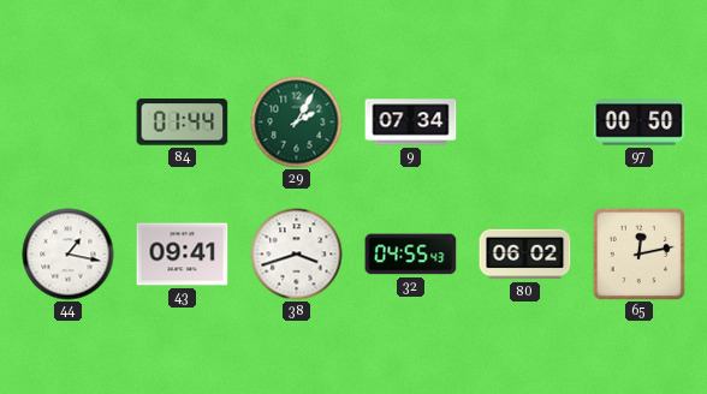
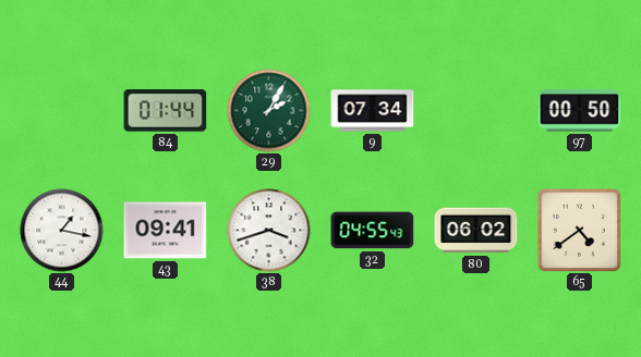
65: 12:13 -> 4:39 (579, 230)
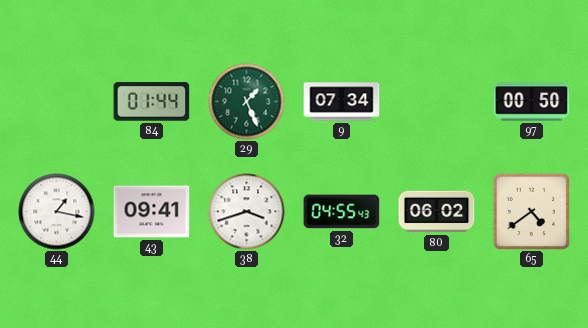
29: 2:05 -> 1:26 (247, 102)
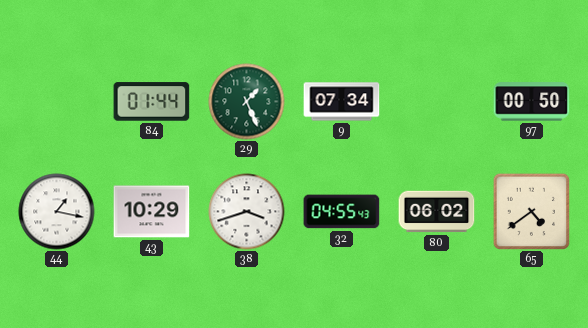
43: 09:41 -> 10:29 (152, 212)
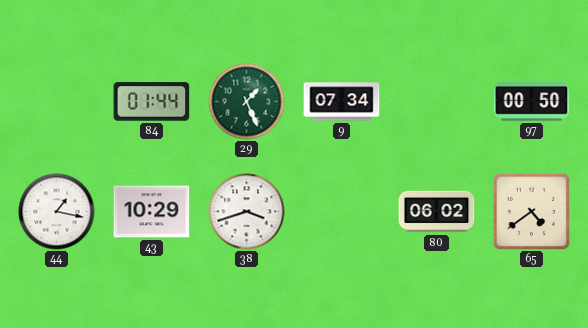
32: 04:55 -> none (342, 212)
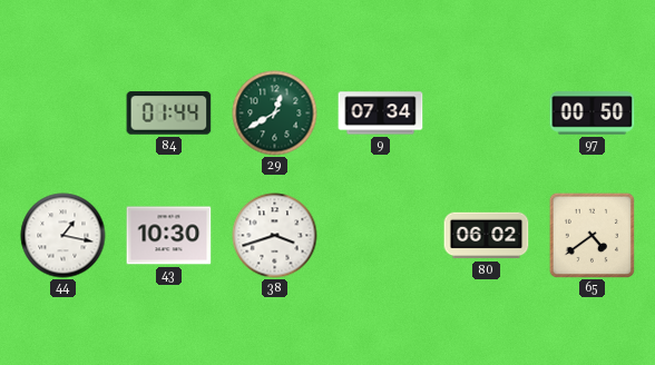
29: 1:26 -> 12:40 (275, 114)
43: 10:29 -> 10:30 (169, 236)
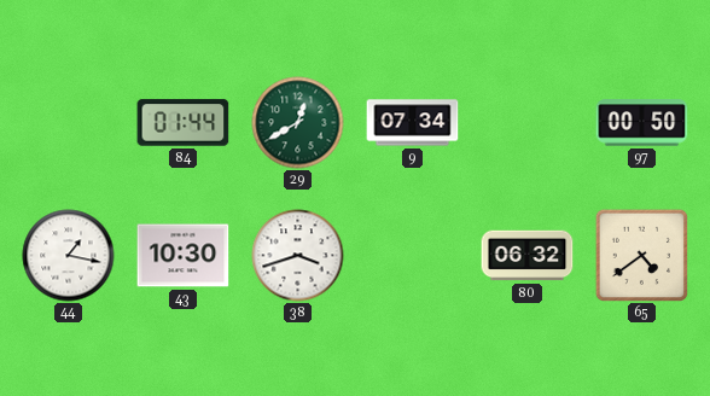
80: 06:02 -> 06:32 (528, 256)
